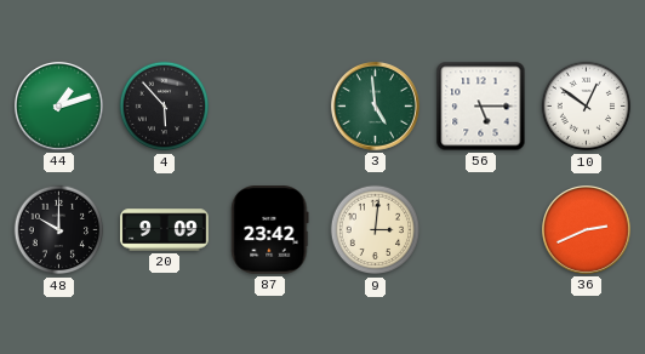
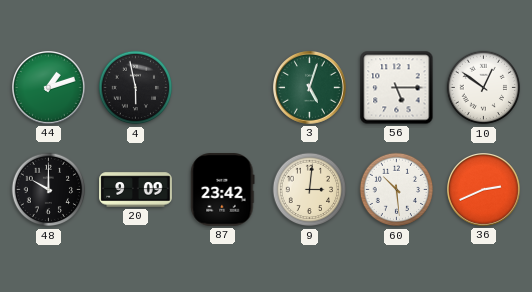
4: 5:53 -> 5:58 (136, 88)
3: 4:59 -> 5:03 (310, 88)
60: none -> 10:29 (397, 190)
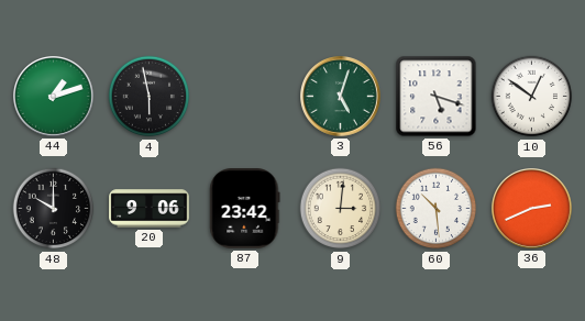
56: 5:15 -> 5:18 (437, 97)
20: 9:09 -> 9:06 (150, 209)
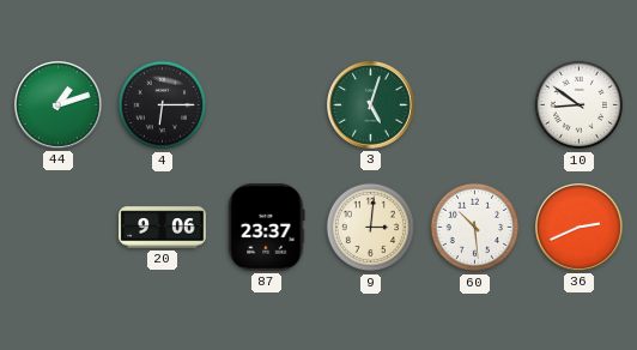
4: 5:58 -> 6:15 (163, 105)
56: 5:18 -> none (437, 97)
10: 12:51 -> 8:51 (580, 105)
48: 10:00 -> none (54, 209)
87: 23:42 -> 23:37 (267, 228)
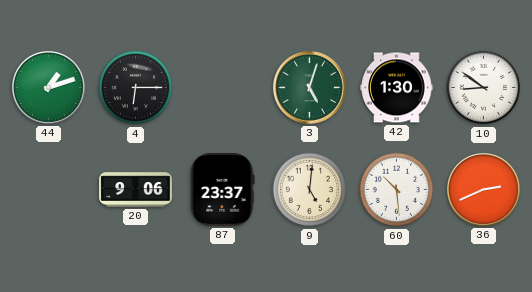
42: none -> 1:30 (397, 88)
9: 3:01 -> 5:01 (310, 190)
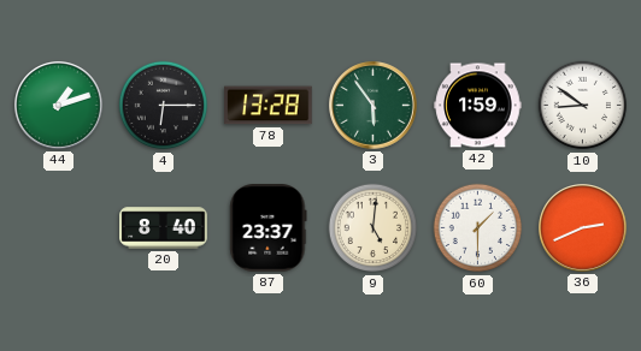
78: none -> 13:28 (269, 106)
3: 5:03 -> 5:54 (374, 106)
42: 1:30 -> 1:59 (478, 106)
20: 9:06 -> 8:40 (164, 228)
60: 10:29 -> 1:30 (478, 228)
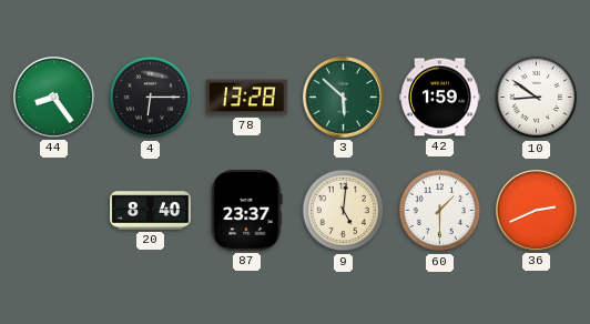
44: 1:12 -> 8:24 (54, 98)
3: 5:54 -> 5:52 (344, 98)
